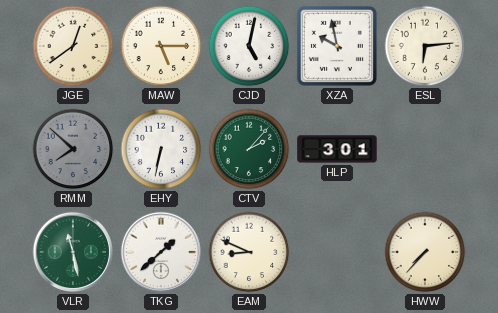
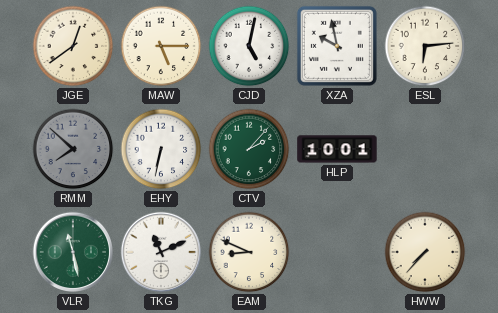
HLP: 3:01 -> 10:01 (337, 149)
TKG: 1:38 -> 11:11 (161, 252)
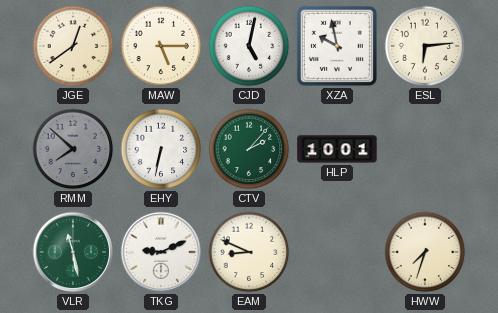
TKG: 11:11 -> 9:11 (161, 252)
HWW: 7:37 -> 7:33 (425, 252)
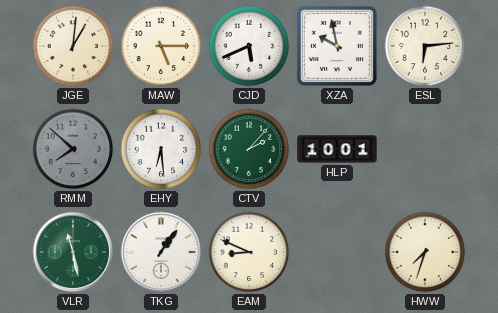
JGE: 12:39 -> 1:01 (73, 46)
CJD: 5:02 -> 5:41 (249, 46)
EHY: 6:32 -> 6:29 (161, 149)
TKG: 9:11 -> 1:06 (161, 252)
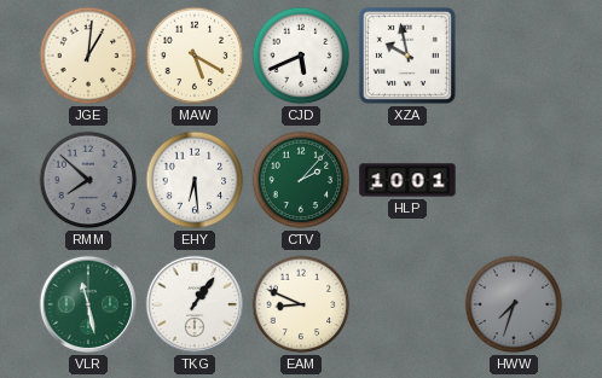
MAW: 5:15 -> 5:20 (195, 56)
ESL: 6:14 -> none (425, 46)
HWW dial: cream -> grey (514, 304)
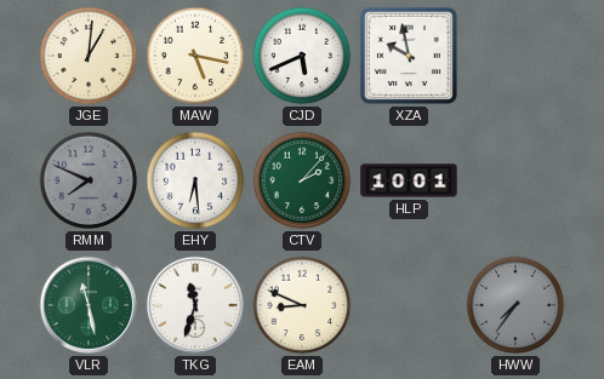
MAW: 5:20 -> 5:17 (195, 56)
RMM: 7:52 -> 7:49 (89, 180)
TKG: 1:06 -> 11:33 (195, 305)
HWW: 7:33 -> 7:36 (515, 305)
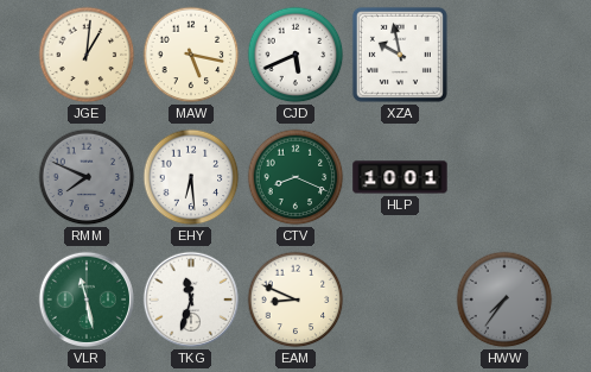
CTV: 2:07 -> 8:19 (295, 177)
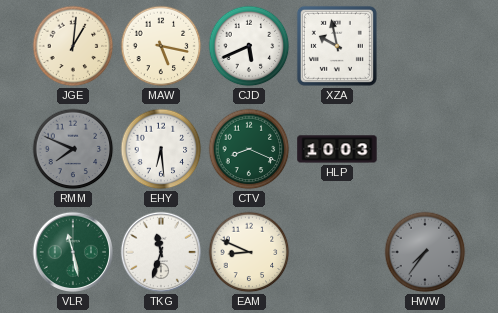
HLP: 10:01 -> 10:03 (337, 149)
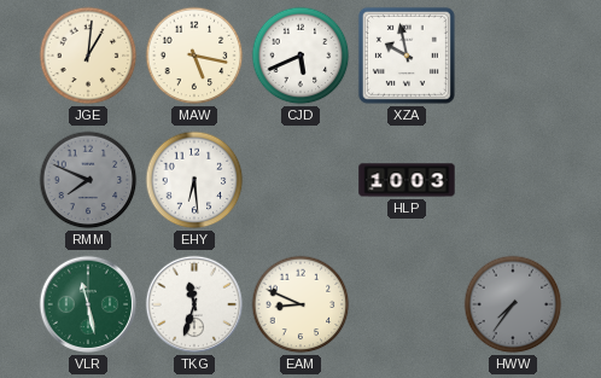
CTV: 8:19 -> none (249, 149)
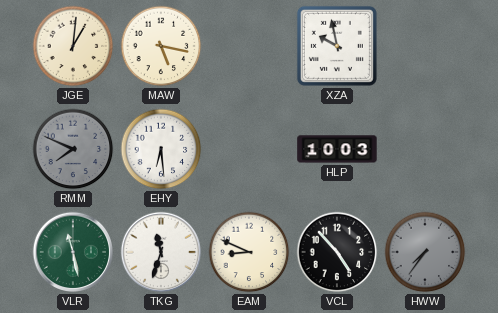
CJD: 5:41 -> none (300, 56)
VCL: none -> 4:53 (337, 252)
